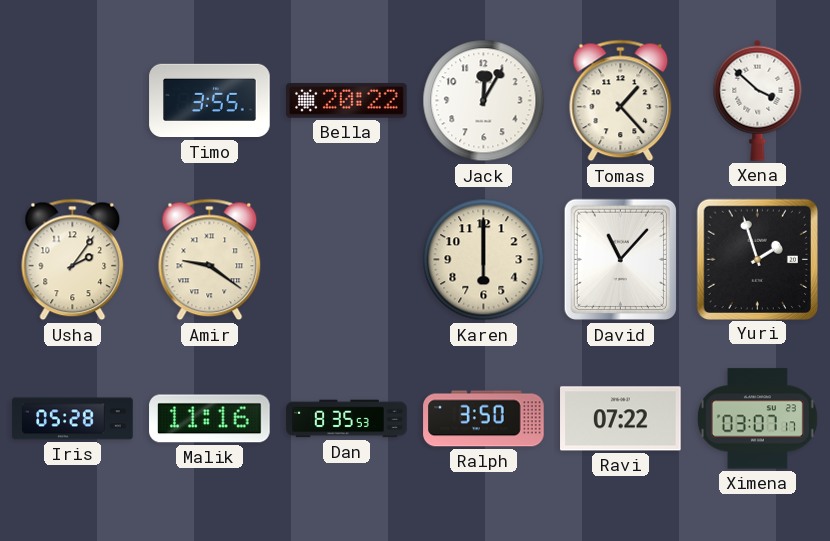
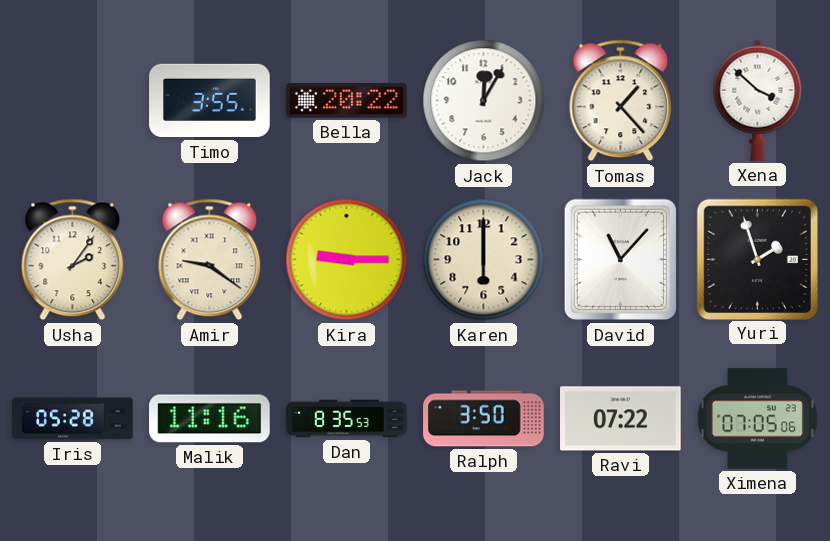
Kira: none -> 9:15 (347, 260)
Ximena: 03:07 -> 07:05 (757, 419)
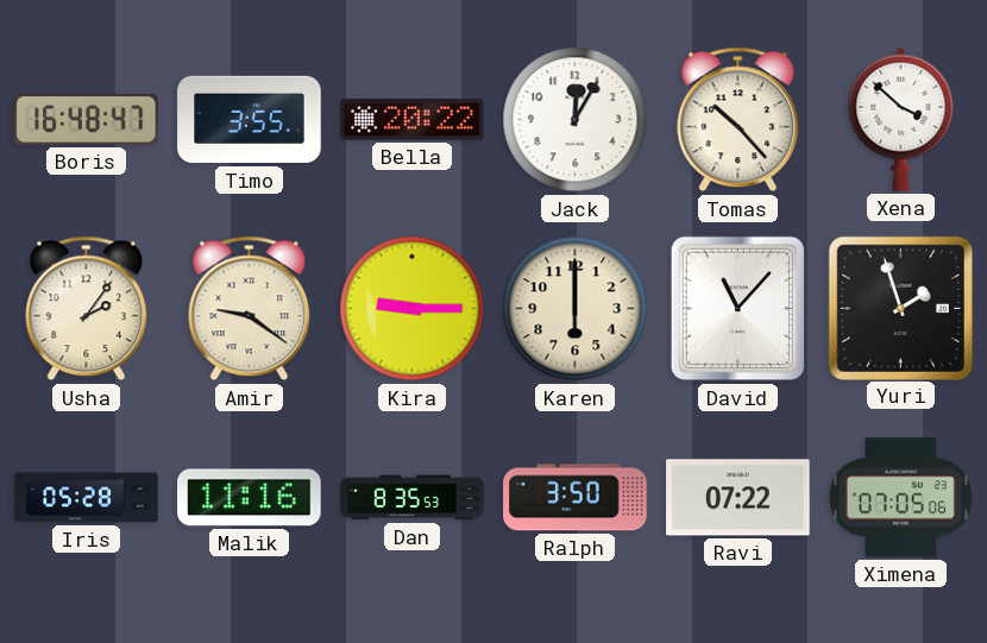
Boris: none -> 16:48 (87, 120)
Tomas: 1:23 -> 10:23 (738, 120)
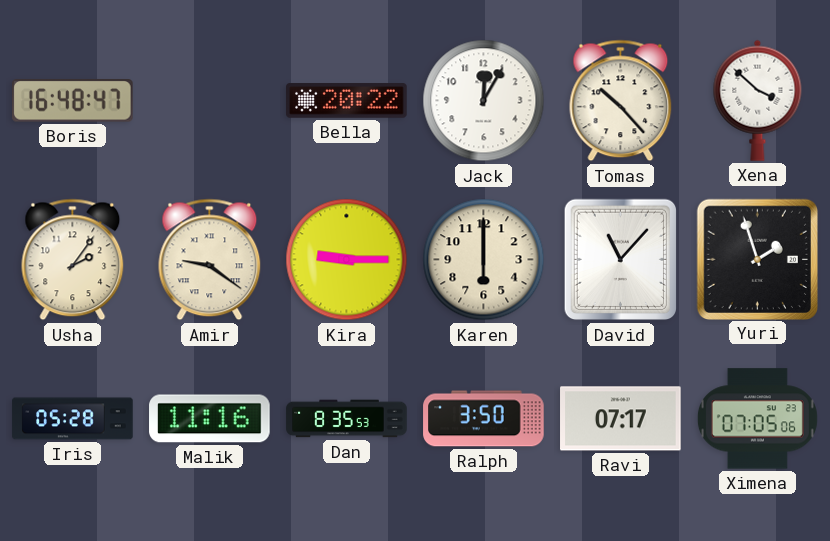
Timo: 3:55 -> none (250, 120)
Ravi: 07:22 -> 07:17 (621, 419)
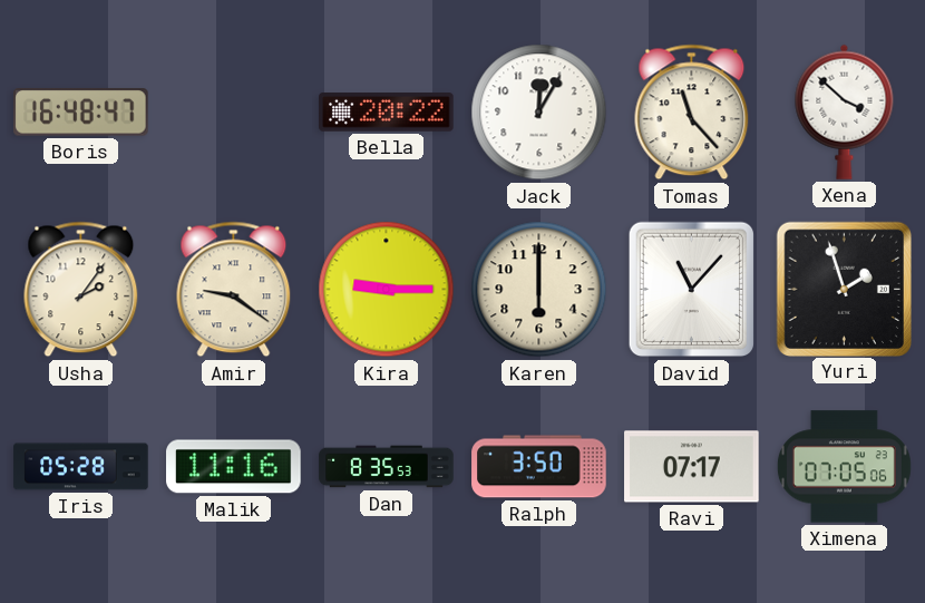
Tomas: 10:23 -> 11:23 (692, 113)
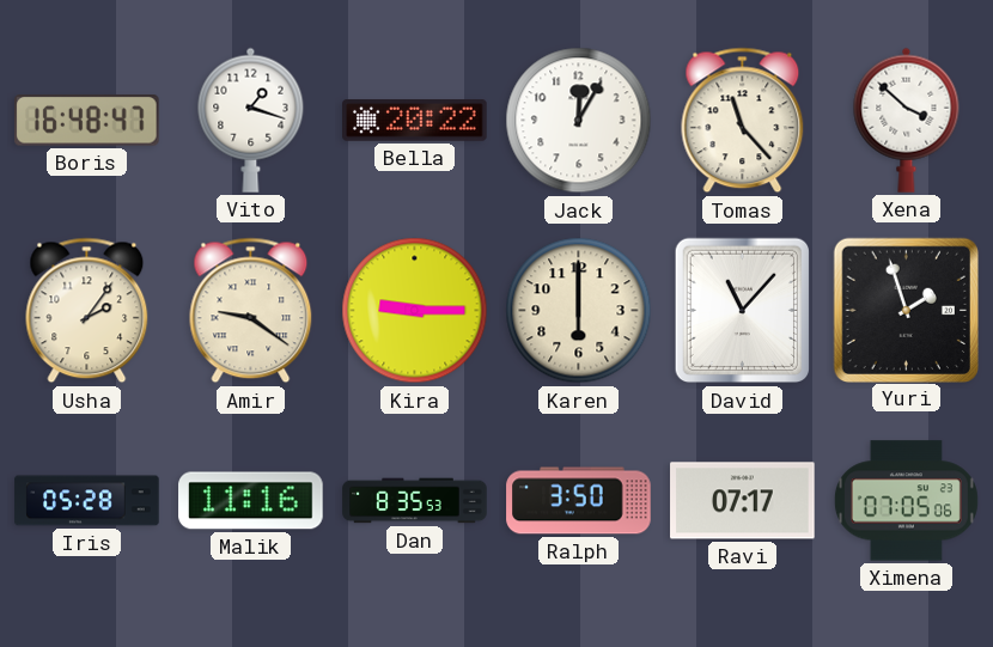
Vito: none -> 1:18 (251, 120)
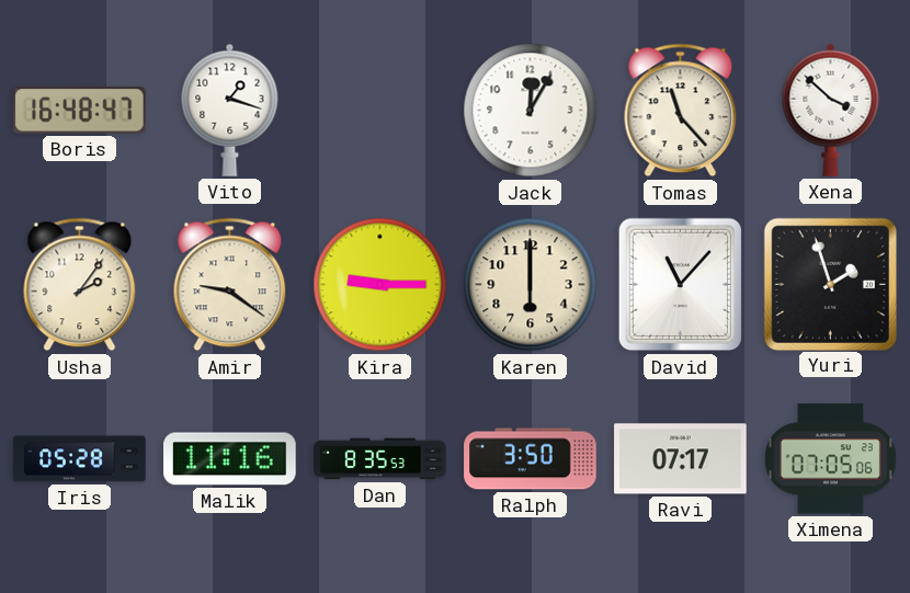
Bella: 20:22 -> none (415, 121)
